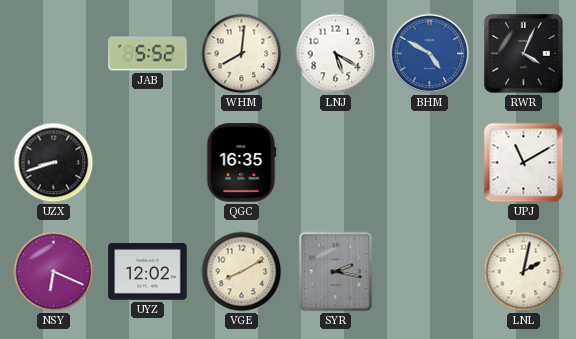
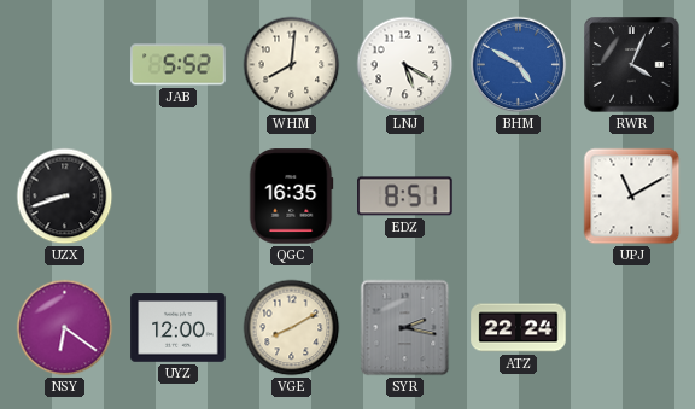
EDZ: none -> 8:51 (405, 197)
NSY: 6:19 -> 6:21 (65, 328)
UYZ: 12:02 -> 12:00 (179, 328)
ATZ: none -> 22:24 (519, 328)
LNL: 2:02 -> none (524, 272)
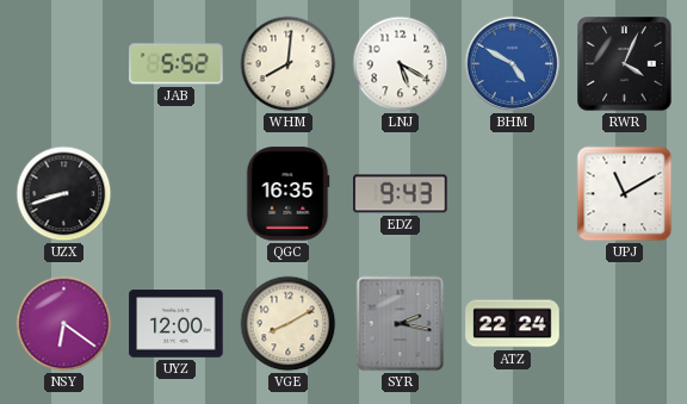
EDZ: 8:51 -> 9:43 (401, 194)
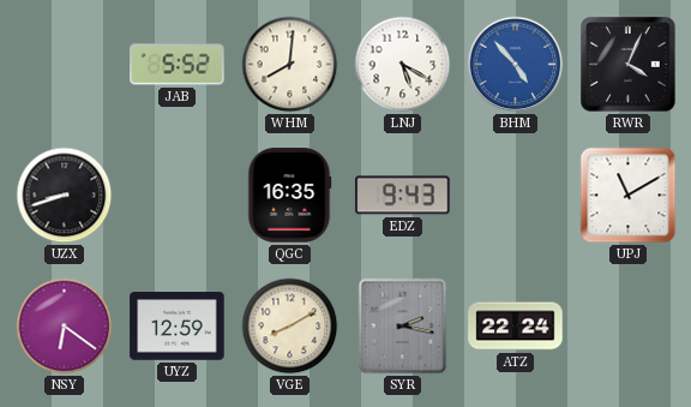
BHM: 4:50 -> 4:53 (516, 65)
UYZ: 12:00 -> 12:59 (178, 327)
